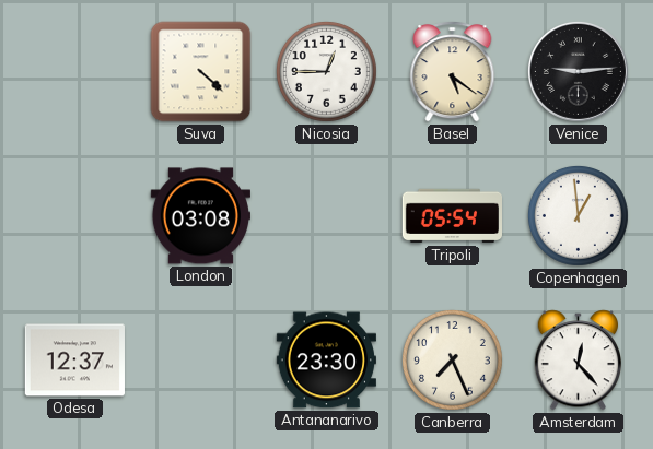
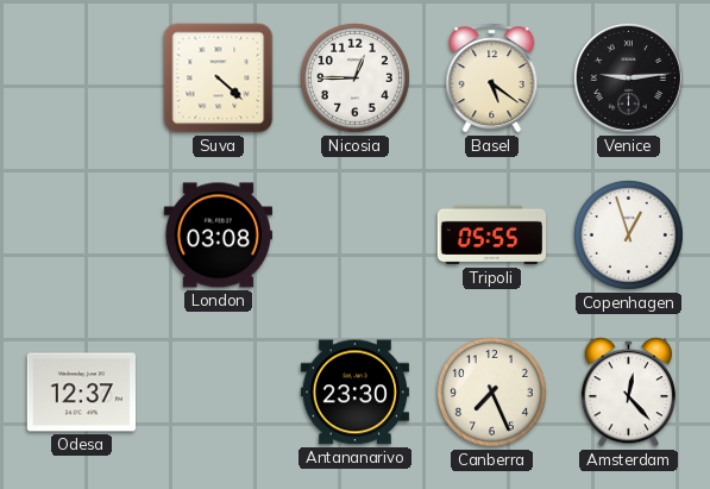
Tripoli: 05:54 -> 05:55 (491, 236)
Copenhagen: 12:59 -> 12:57 (628, 234)
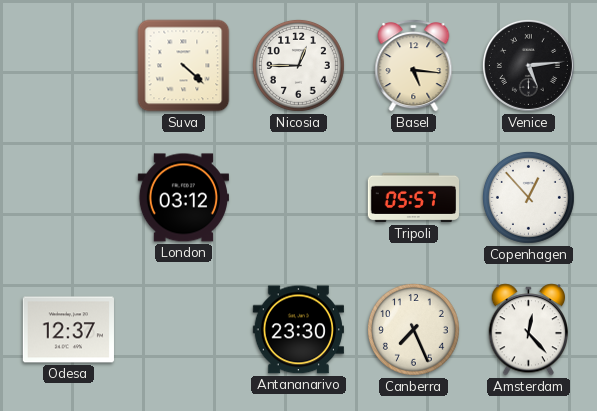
Basel: 5:21 -> 5:16 (414, 66)
Venice: 9:14 -> 5:14 (528, 65)
London: 03:08 -> 03:12 (183, 198)
Tripoli: 05:55 -> 05:57 (413, 198)
Copenhagen: 12:57 -> 12:53 (528, 197)
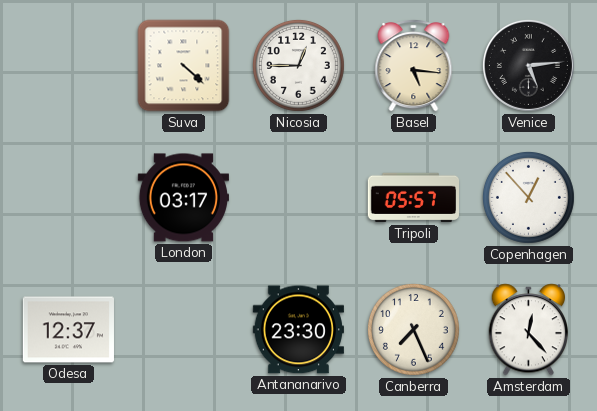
London: 03:12 -> 03:17 (183, 198)
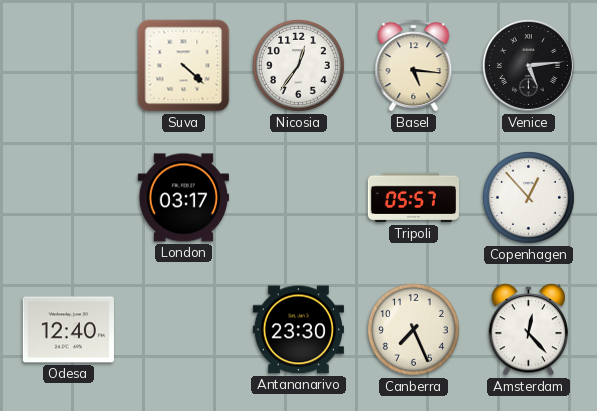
Nicosia: 12:45 -> 12:36 (298, 65)
Odesa: 12:37 -> 12:40 (68, 330)
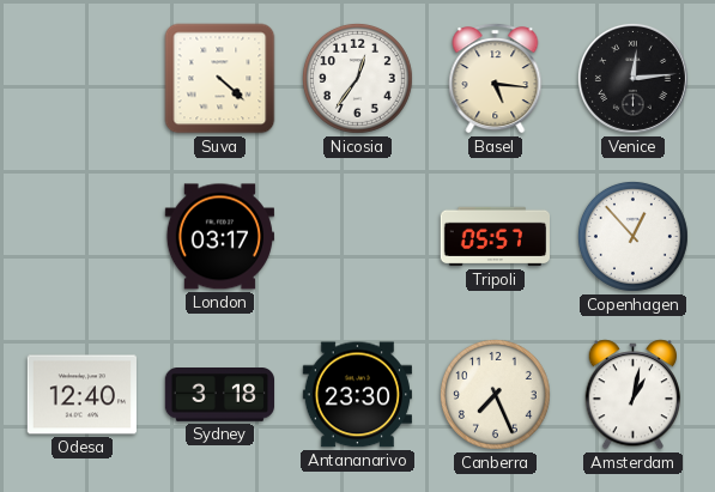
Venice: 5:14 -> 12:14 (632, 78)
Sydney: none -> 3:18 (219, 395)
Amsterdam: 12:23 -> 1:02 (634, 395)
